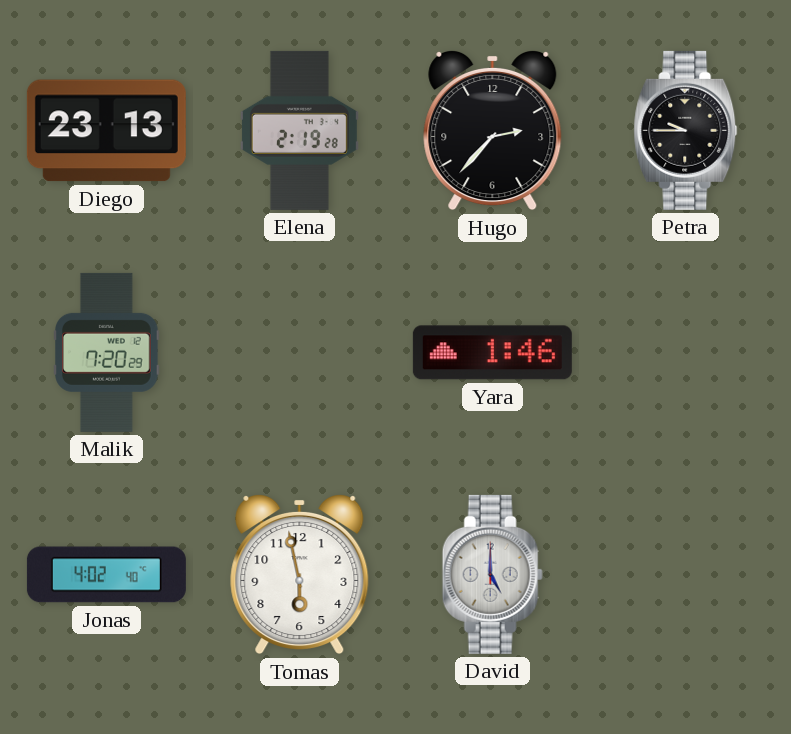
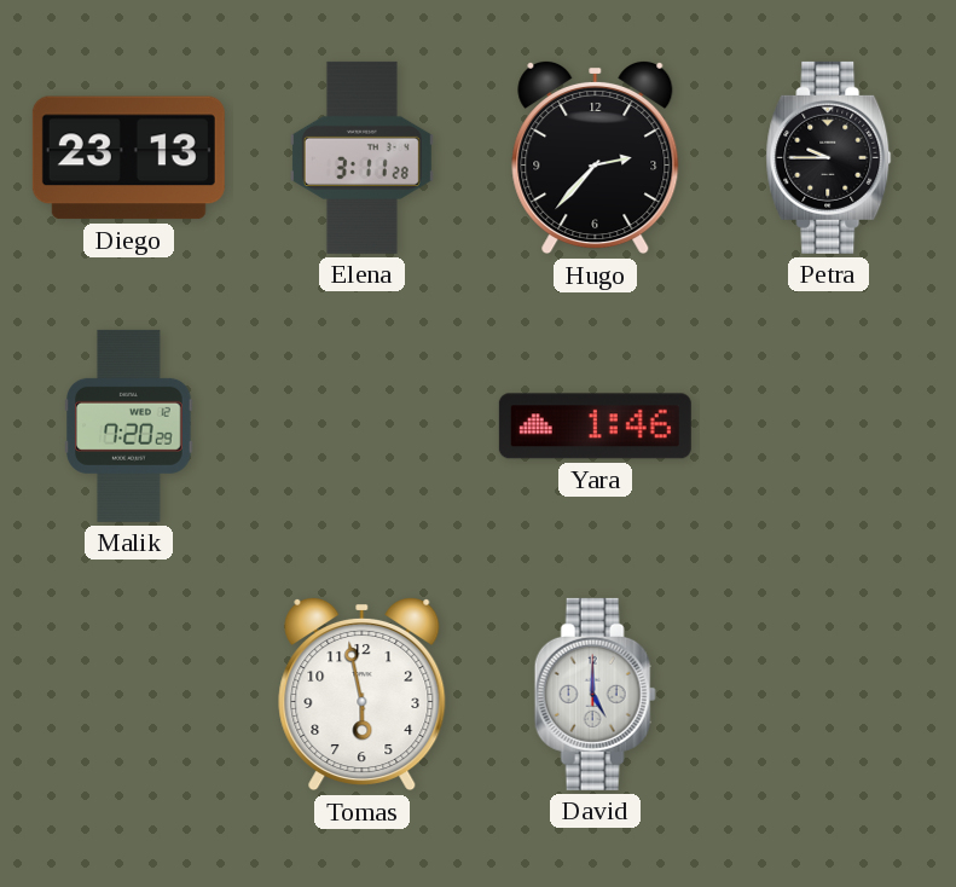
Elena: 2:19 -> 3:11 (361, 157)
Jonas: 4:02 -> none (106, 575)
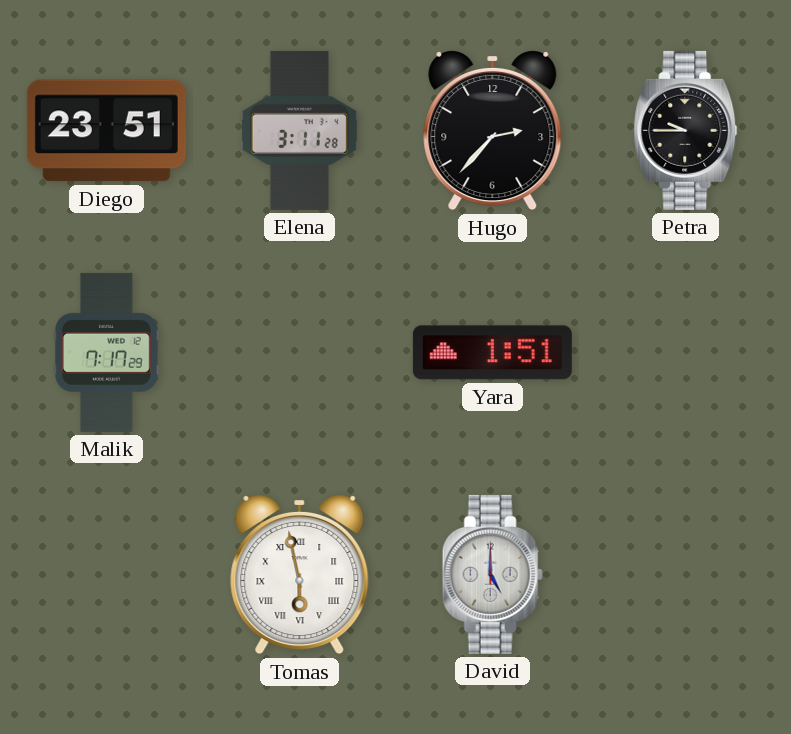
Diego: 23:13 -> 23:51 (106, 131)
Malik: 7:20 -> 7:17 (107, 352)
Yara: 1:46 -> 1:51 (492, 353)
Tomas numerals: Arabic -> Roman (300, 574)
